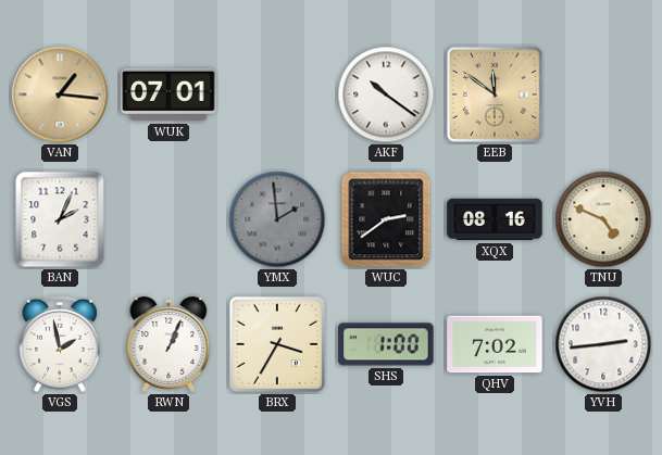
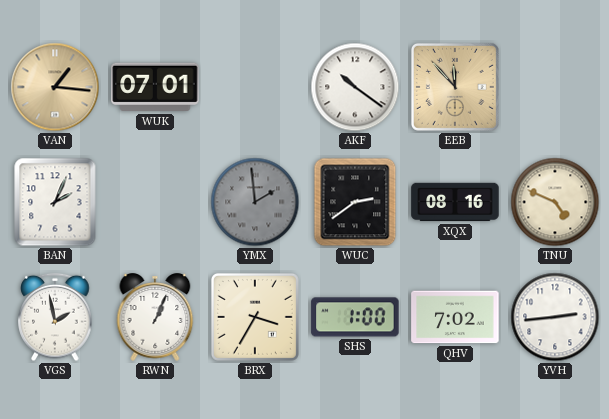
EEB: 11:51 -> 11:53 (455, 87)
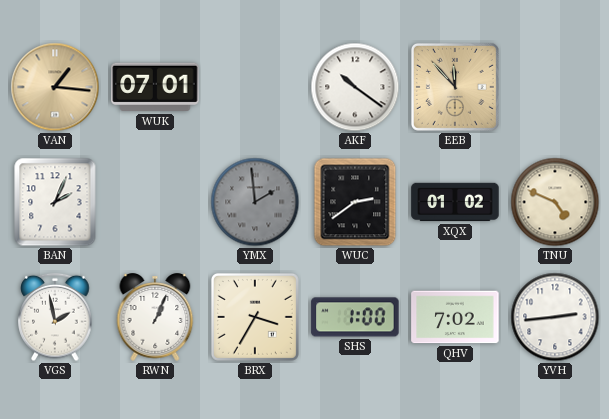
XQX: 08:16 -> 01:02 (455, 202)
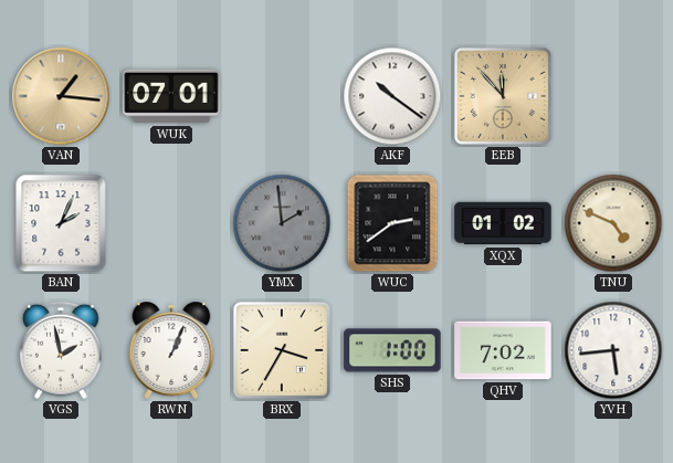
YVH: 2:44 -> 5:44 (613, 350)
